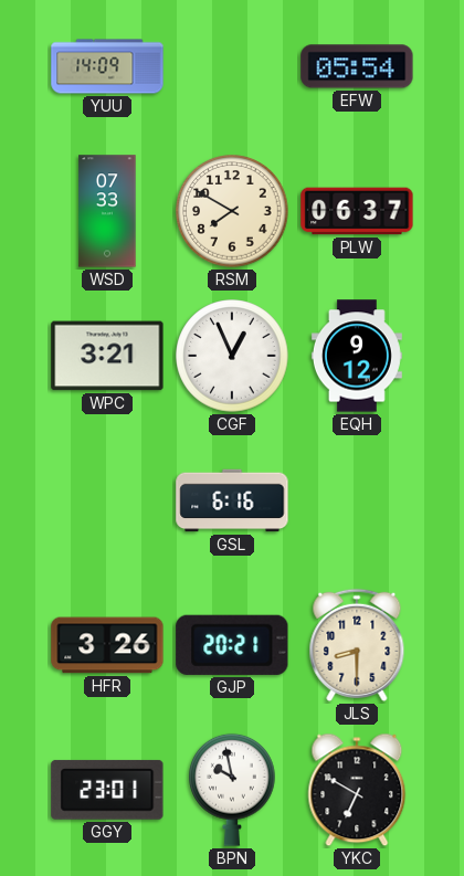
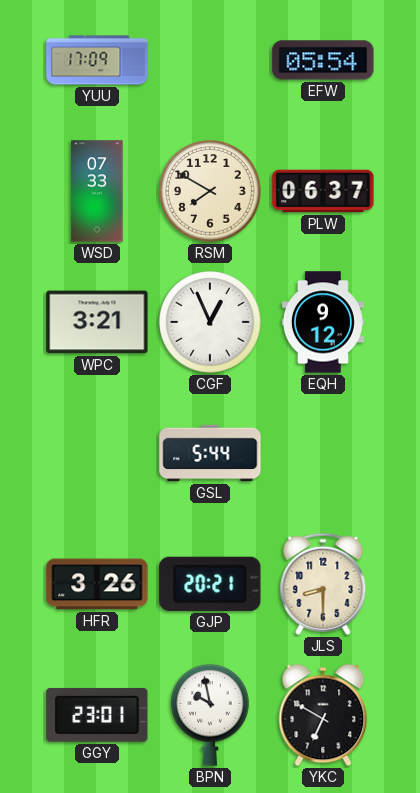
YUU: 14:09 -> 17:09 (97, 60)
GSL: 6:16 -> 5:44 (210, 453)
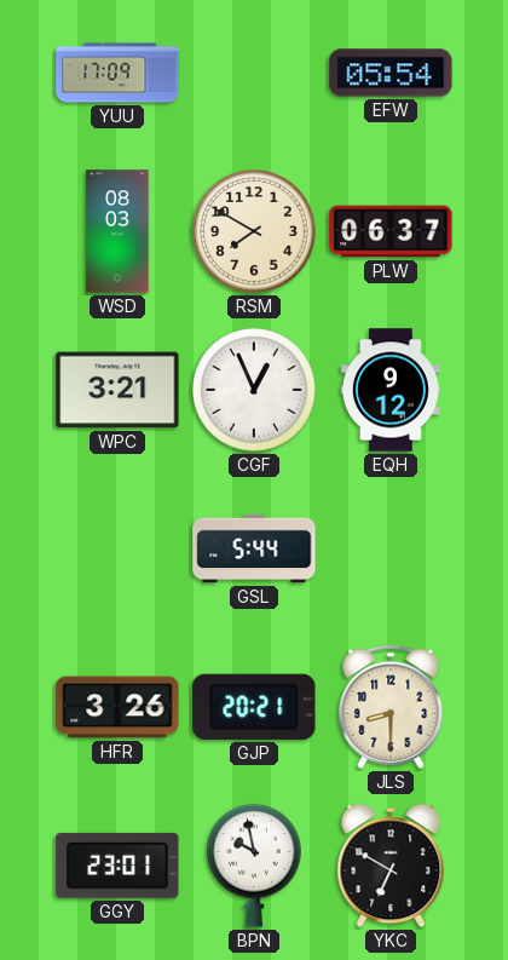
WSD: 07:33 -> 08:03 (117, 231)
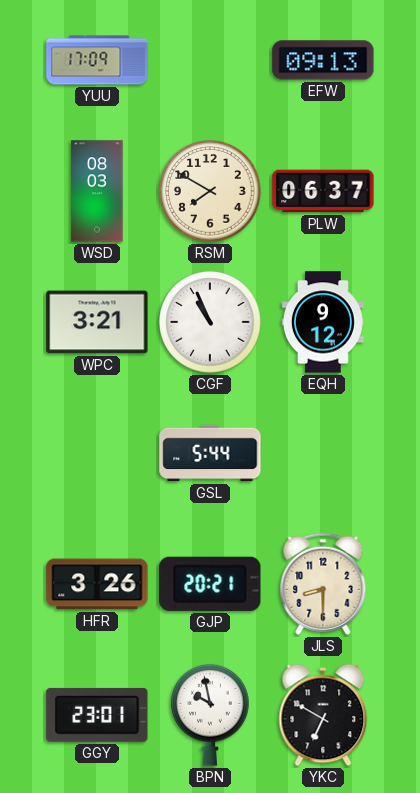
EFW: 05:54 -> 09:13 (323, 60)
CGF: 12:56 -> 10:56 (210, 322)
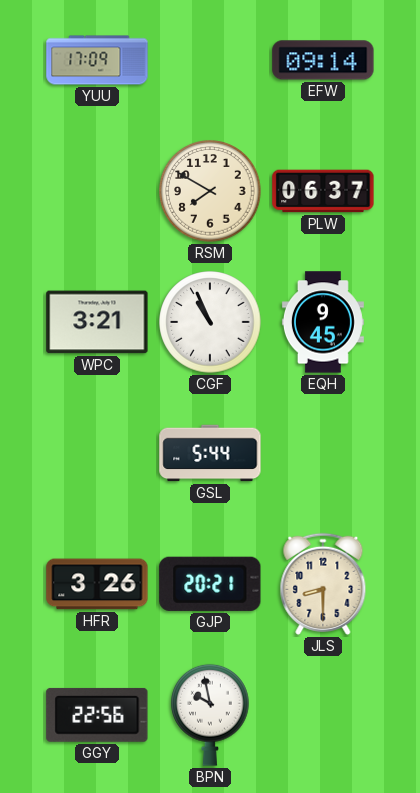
EFW: 09:13 -> 09:14 (323, 60)
WSD: 08:03 -> none (97, 191)
EQH: 9:12 -> 9:45 (323, 322)
GGY: 23:01 -> 22:56 (97, 715)
YKC: 6:50 -> none (323, 715)
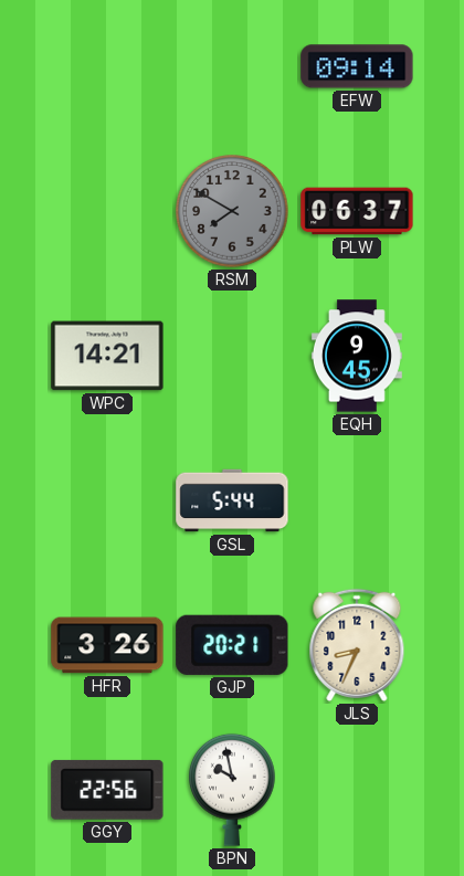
YUU: 17:09 -> none (97, 60)
RSM dial: cream -> grey (232, 211)
WPC: 3:21 -> 14:21 (107, 356)
CGF: 10:56 -> none (210, 322)
JLS: 8:30 -> 8:34 (357, 645)
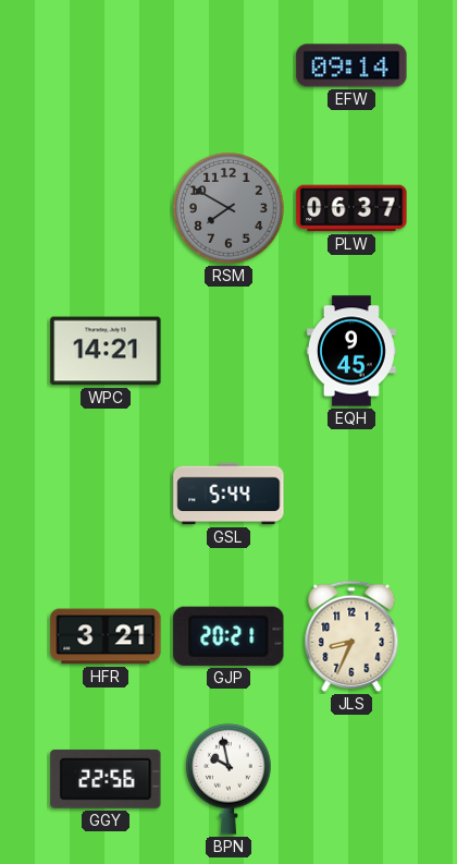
HFR: 3:26 -> 3:21 (106, 636)
